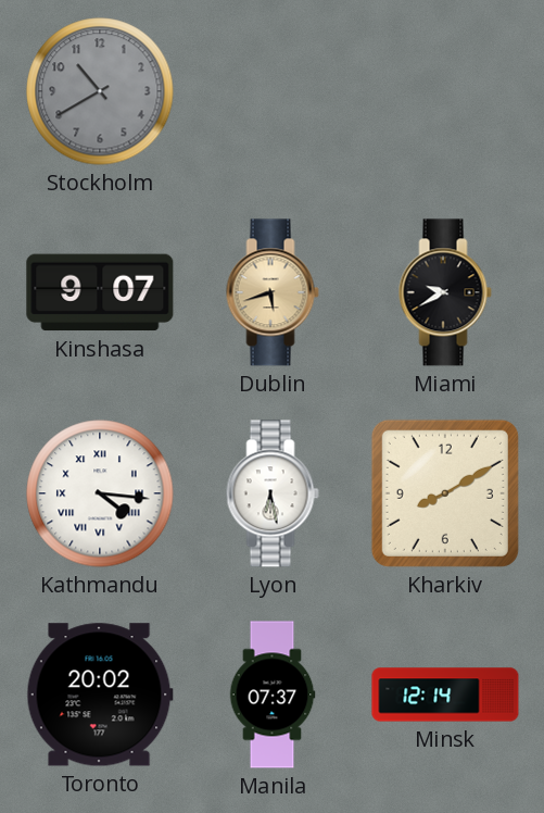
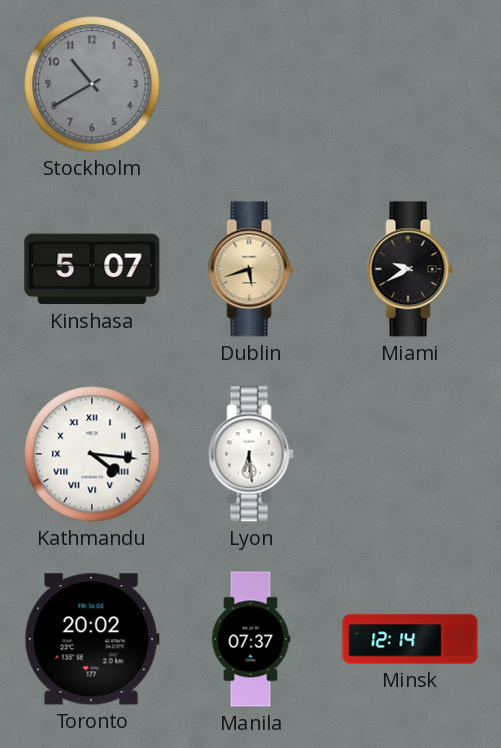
Kinshasa: 9:07 -> 5:07 (92, 269)
Lyon: 6:28 -> 6:29 (251, 454)
Kharkiv: 8:10 -> none (445, 493)
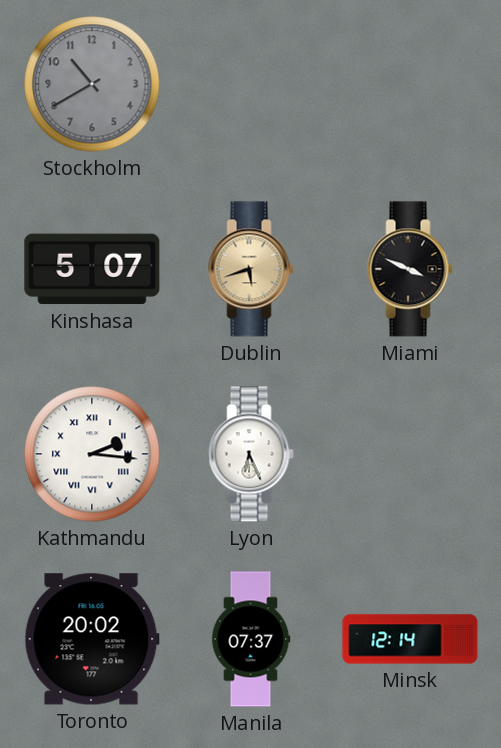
Miami: 9:40 -> 3:49 (410, 269)
Kathmandu: 4:16 -> 2:16 (92, 454)
Lyon: 6:29 -> 6:26 (251, 454)
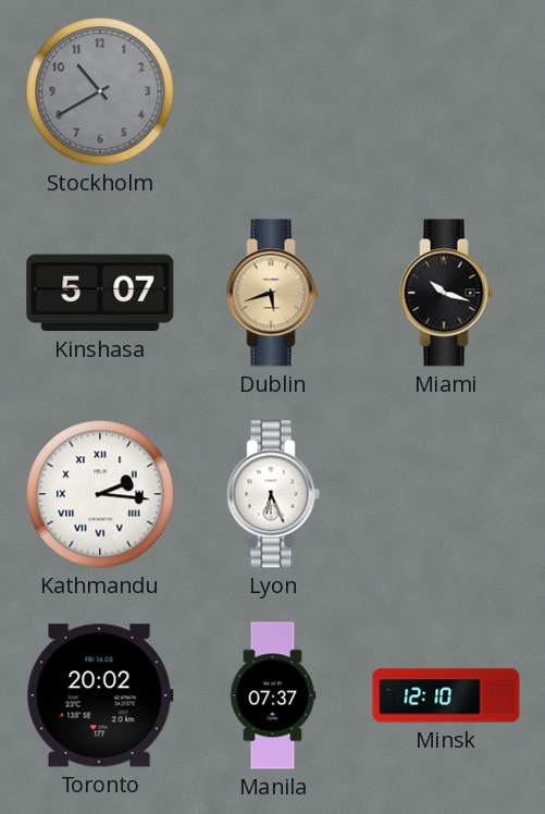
Miami: 3:49 -> 10:18 (446, 293)
Minsk: 12:14 -> 12:10 (446, 695)
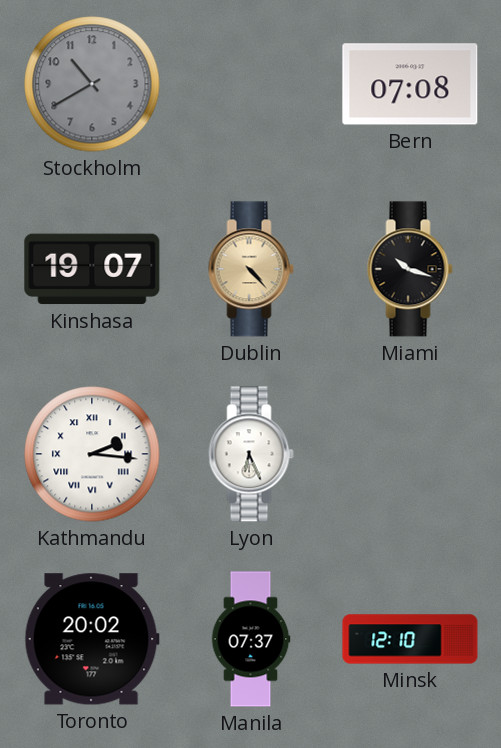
Bern: none -> 07:08 (410, 84)
Kinshasa: 5:07 -> 19:07 (92, 269)
Dublin: 5:42 -> 4:23 (251, 269)
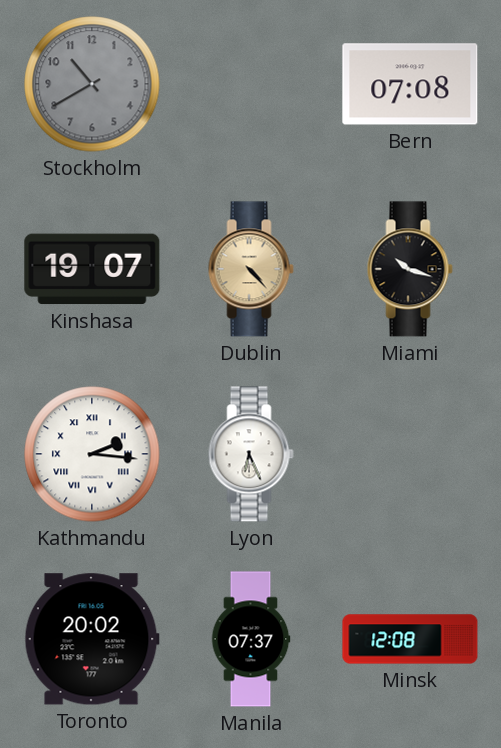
Minsk: 12:10 -> 12:08 (410, 639)
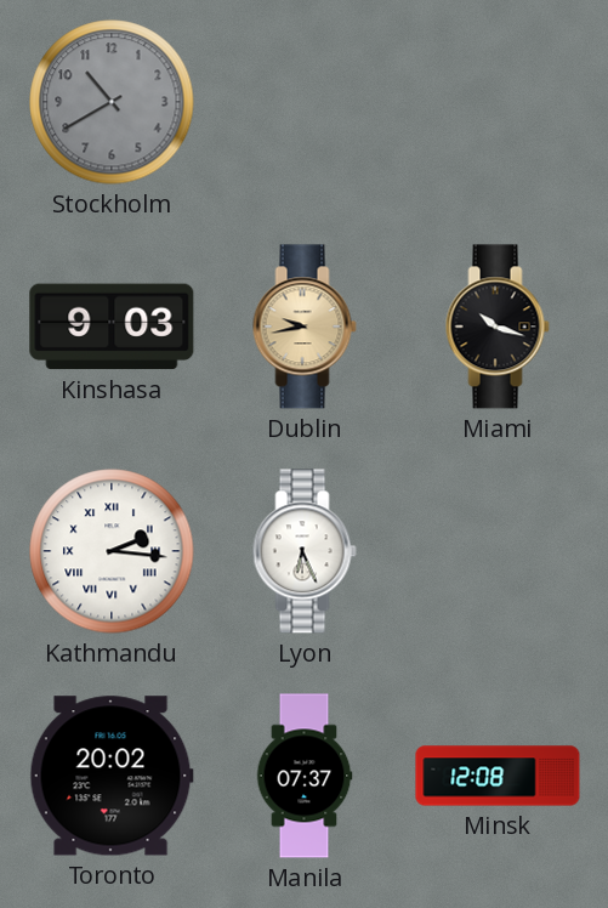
Bern: 07:08 -> none (410, 84)
Kinshasa: 19:07 -> 9:03 (112, 327)
Dublin: 4:23 -> 9:43 (305, 327)
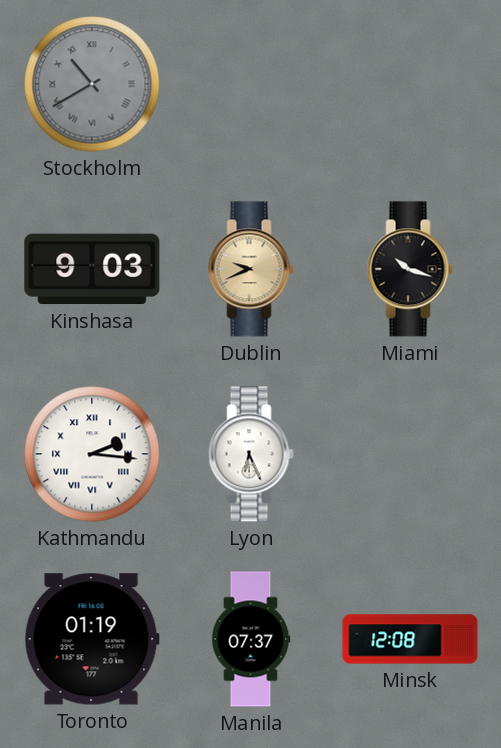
Stockholm numerals: Arabic -> Roman (92, 84)
Dublin: 9:43 -> 9:41 (251, 269)
Toronto: 20:02 -> 01:19 (92, 639)
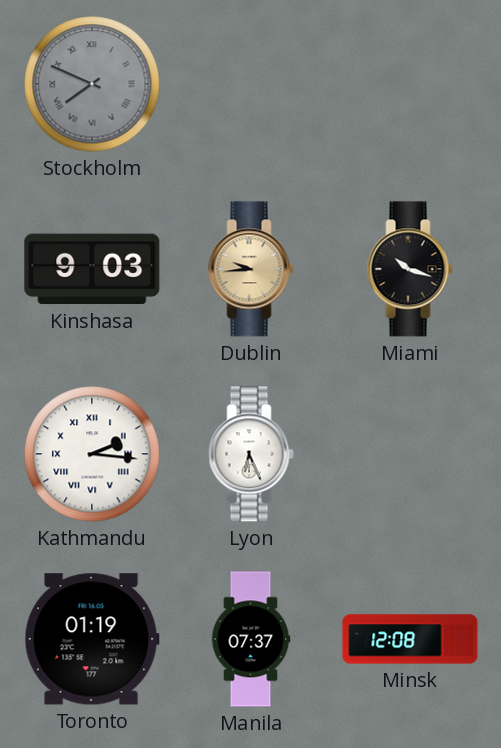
Stockholm: 10:40 -> 7:49 (92, 84)
Dublin: 9:41 -> 9:44 (251, 269)
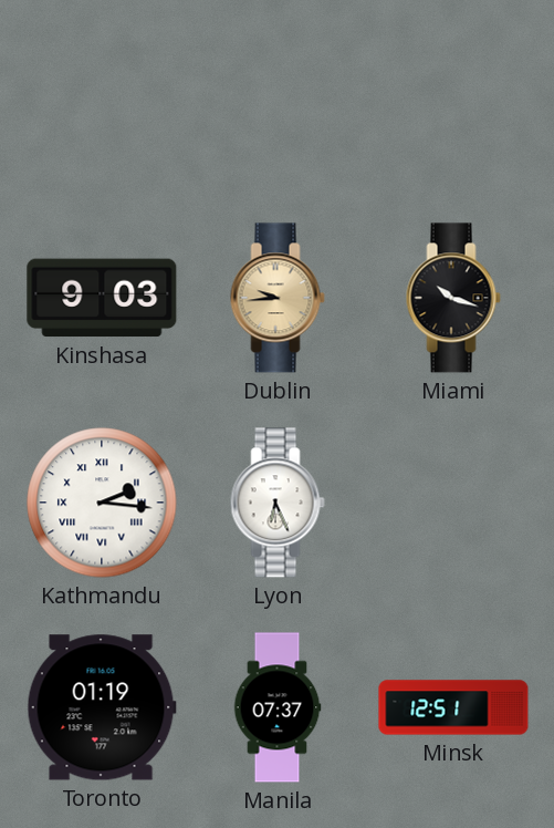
Stockholm: 7:49 -> none (92, 84)
Minsk: 12:08 -> 12:51 (453, 707)
